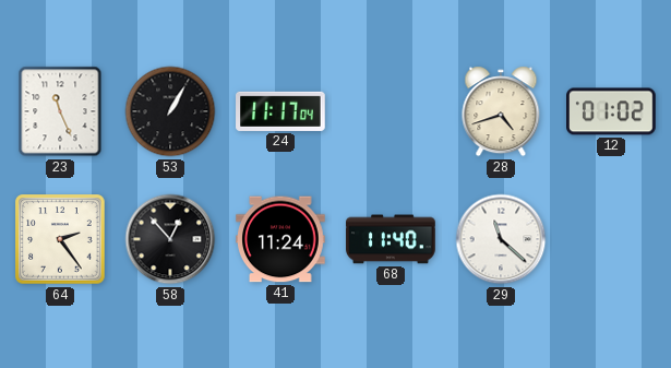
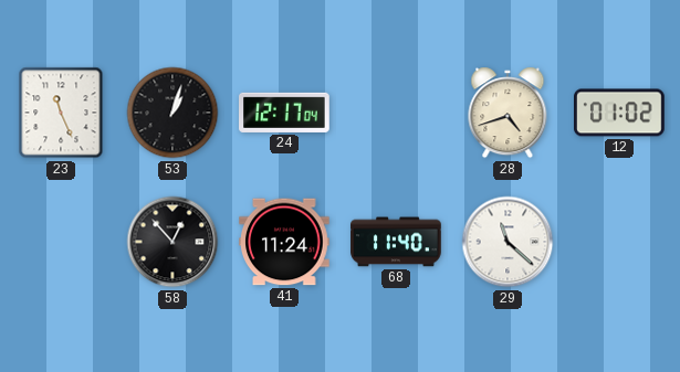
53: 1:05 -> 1:03 (172, 113)
24: 11:17 -> 12:17 (284, 113)
64: 2:24 -> none (60, 239)
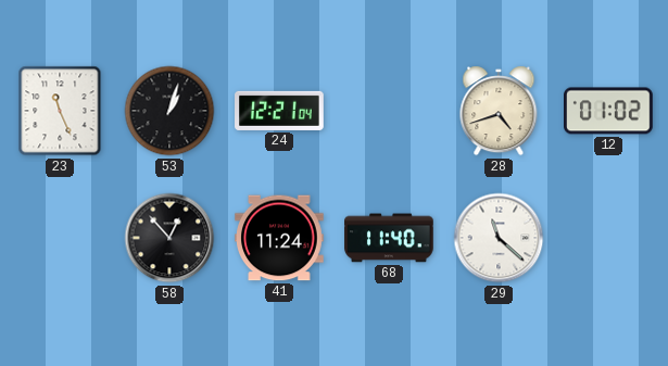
24: 12:17 -> 12:21 (279, 111)
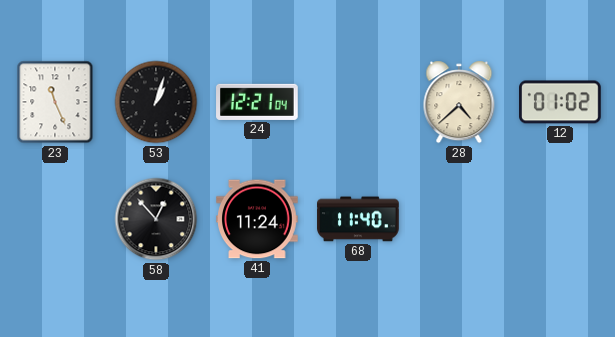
28: 4:42 -> 4:38 (459, 102)
29: 11:22 -> none (499, 238)
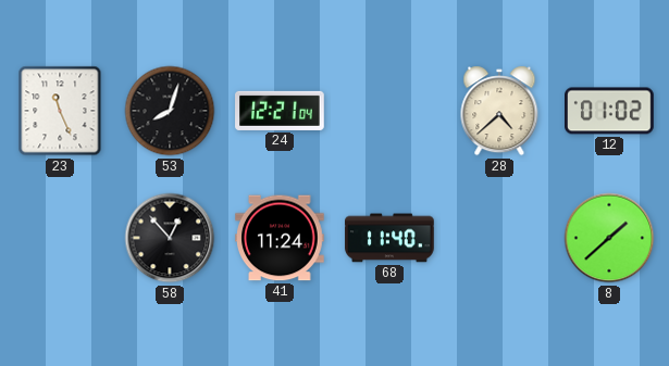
53: 1:03 -> 8:03 (170, 111)
8: none -> 1:38 (609, 238)
